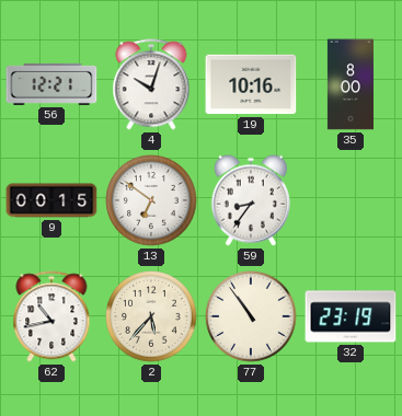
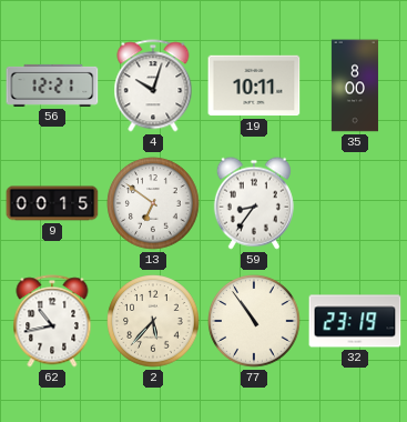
19: 10:16 -> 10:11 (254, 86)
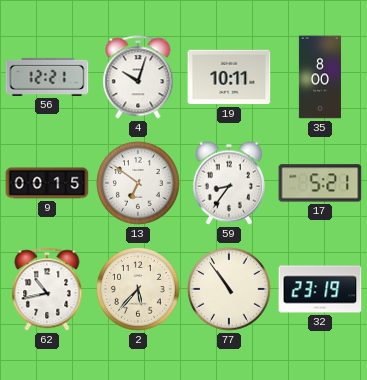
17: none -> 5:21 (320, 183)
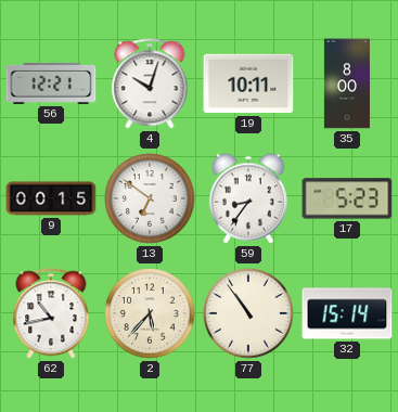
17: 5:21 -> 5:23 (347, 198)
32: 23:19 -> 15:14 (347, 313)
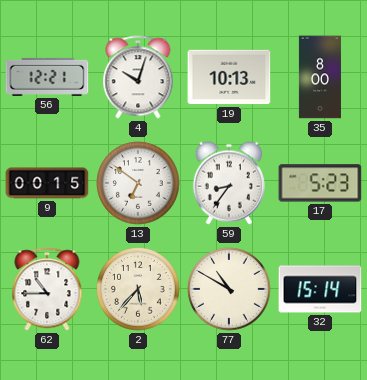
19: 10:11 -> 10:13 (229, 77)
62: 10:43 -> 10:45 (47, 289)
77: 10:54 -> 10:50 (229, 289)
